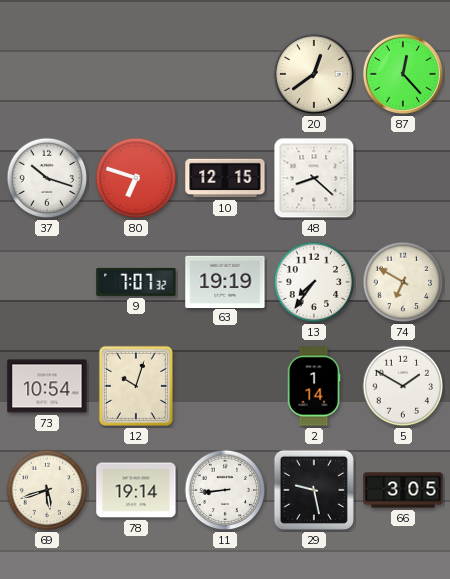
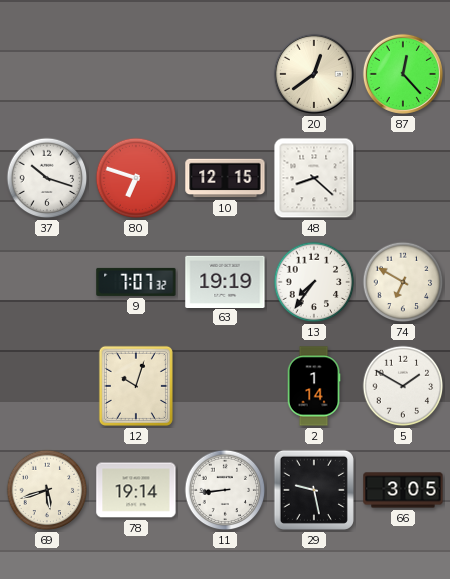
73: 10:54 -> none (47, 386)
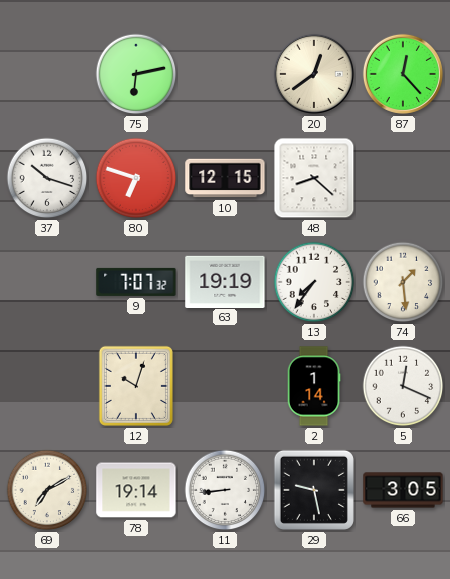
75: none -> 6:13 (136, 74)
74: 6:50 -> 1:29 (403, 282)
5: 1:50 -> 12:19 (403, 386)
69: 5:42 -> 7:10 (47, 490)
